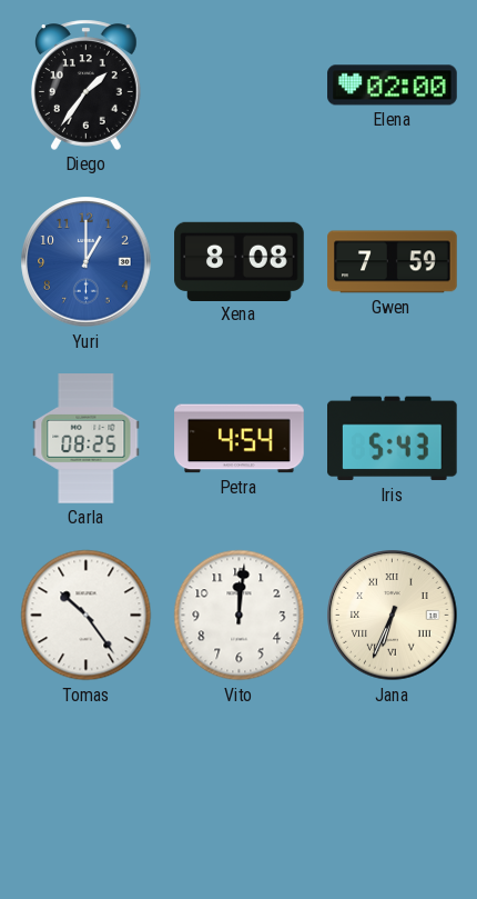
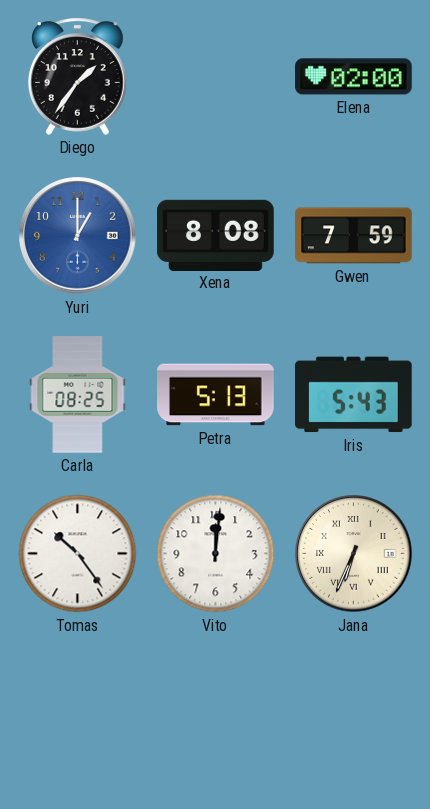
Petra: 4:54 -> 5:13 (216, 395)
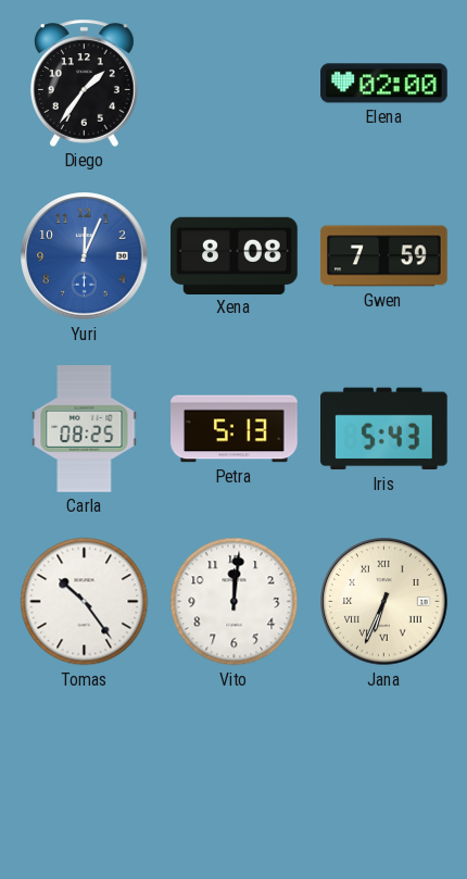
Yuri: 1:00 -> 12:04 (85, 256)
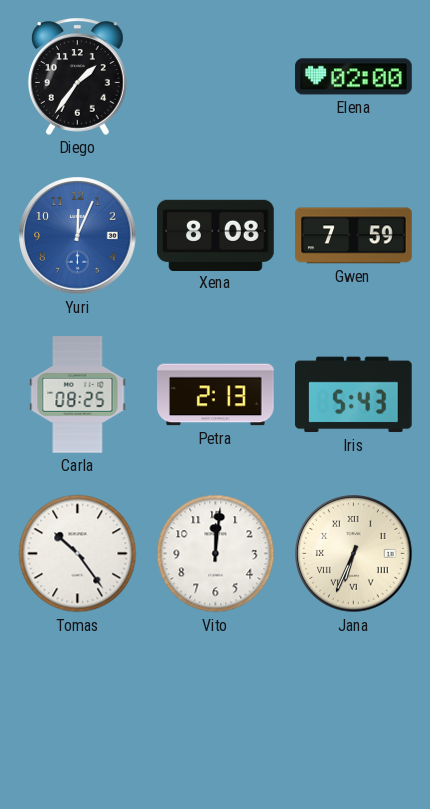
Petra: 5:13 -> 2:13 (216, 395)
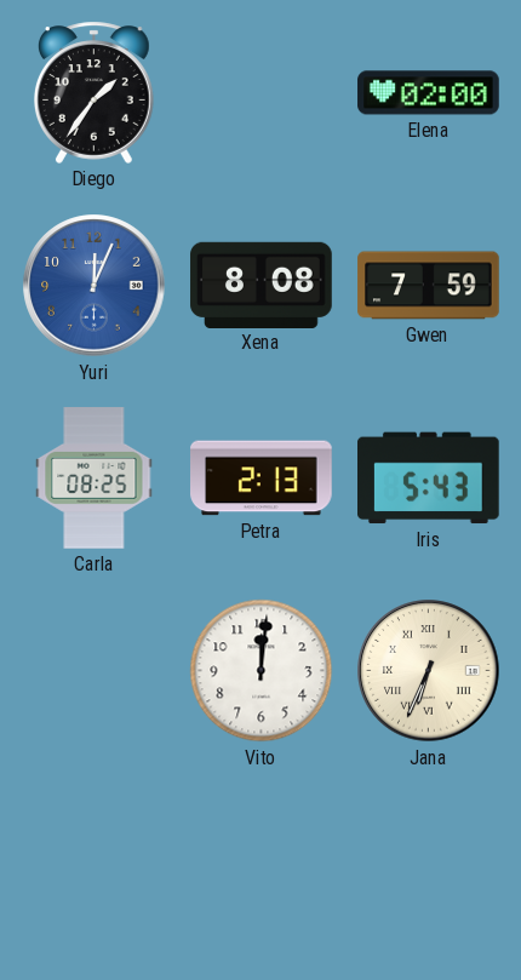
Tomas: 10:24 -> none (78, 554)
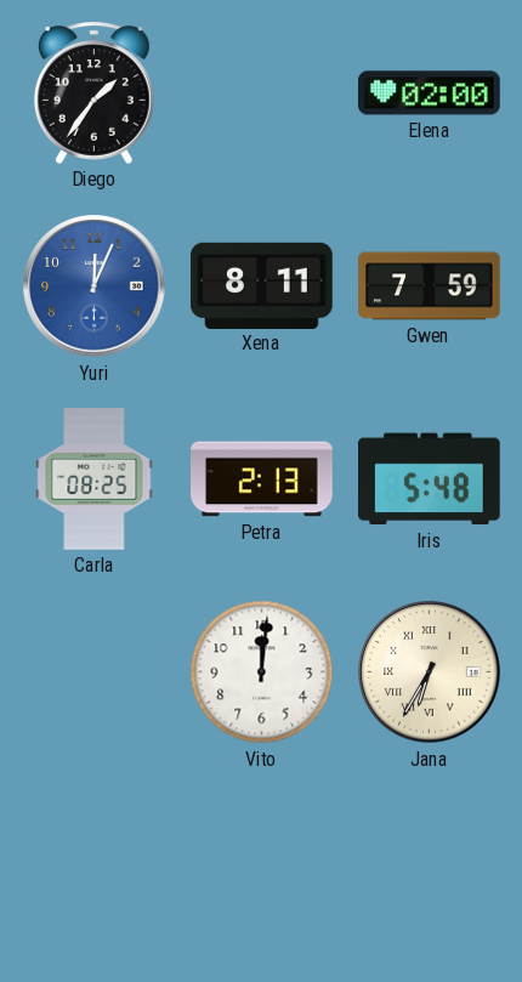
Xena: 8:08 -> 8:11 (262, 285)
Iris: 5:43 -> 5:48 (430, 479)
Jana: 6:34 -> 6:35 (430, 672)
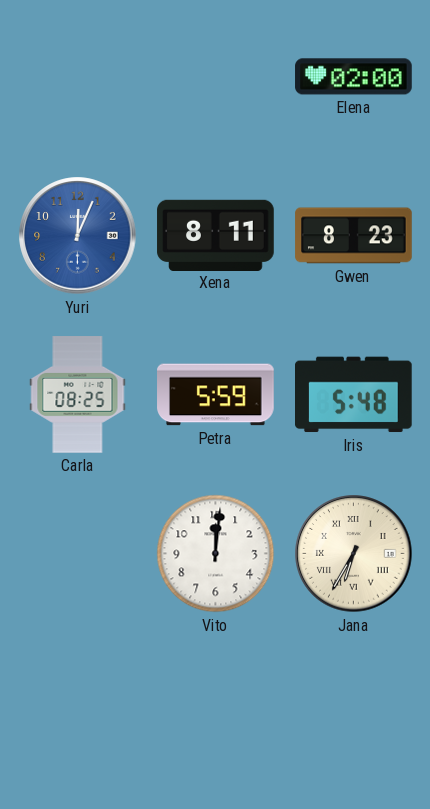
Diego: 1:36 -> none (93, 92)
Gwen: 7:59 -> 8:23 (354, 236)
Petra: 2:13 -> 5:59 (216, 395)
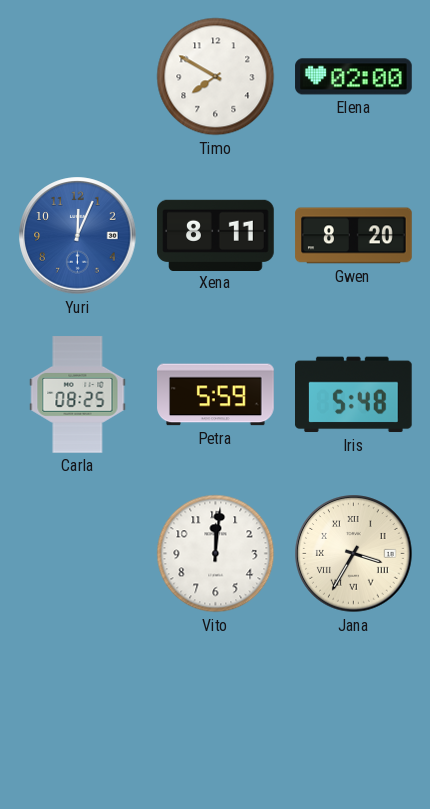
Timo: none -> 7:50 (216, 77)
Gwen: 8:23 -> 8:20 (354, 236)
Jana: 6:35 -> 3:35 (354, 554)
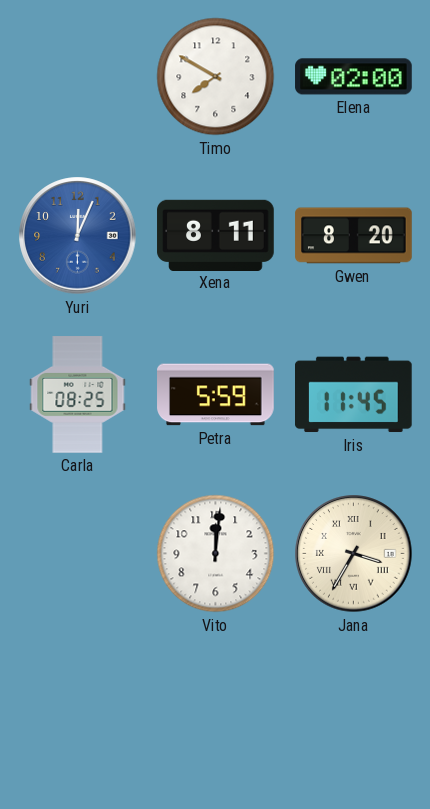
Iris: 5:48 -> 11:45 (354, 395)
